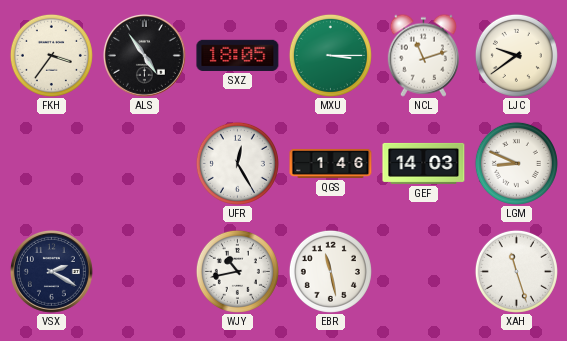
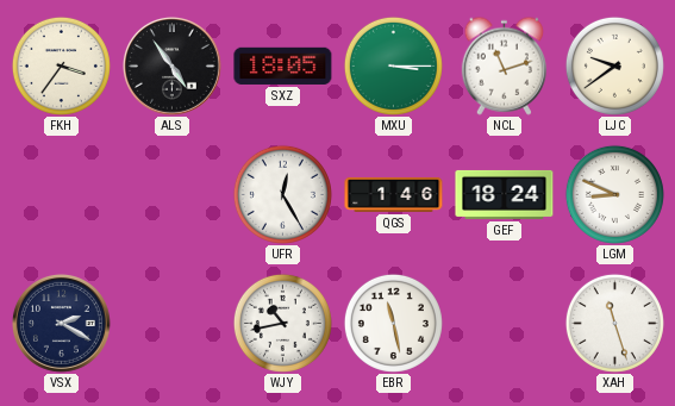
GEF: 14:03 -> 18:24 (505, 194)
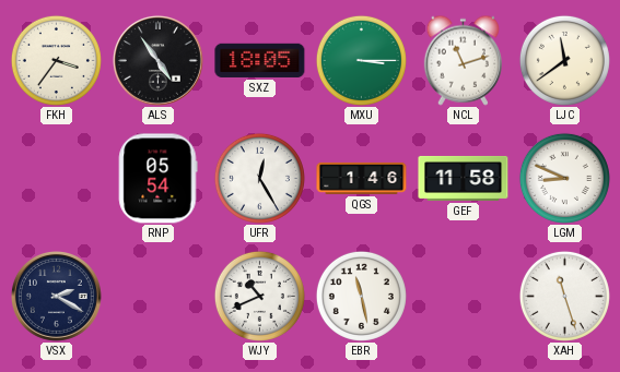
LJC: 9:39 -> 11:39 (564, 60)
RNP: none -> 05:54 (159, 179)
GEF: 18:24 -> 11:58 (464, 178)
WJY: 10:43 -> 10:41 (259, 296)
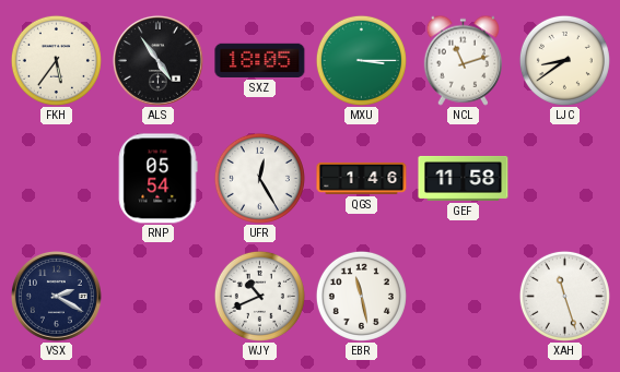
FKH: 3:36 -> 5:36 (56, 60)
LJC: 11:39 -> 8:39 (564, 60)
LGM: 8:49 -> none (564, 178)
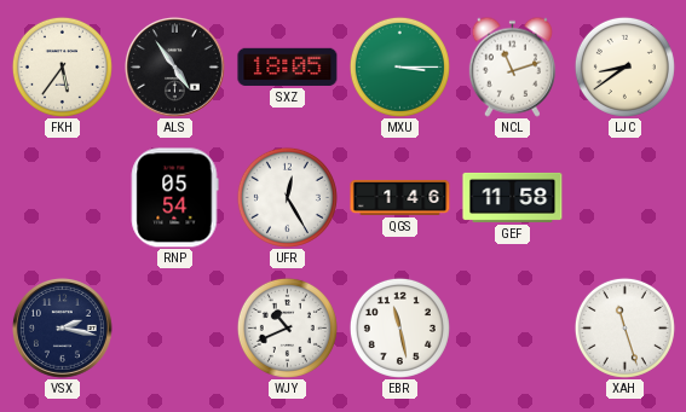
VSX: 2:20 -> 2:17 (62, 327)
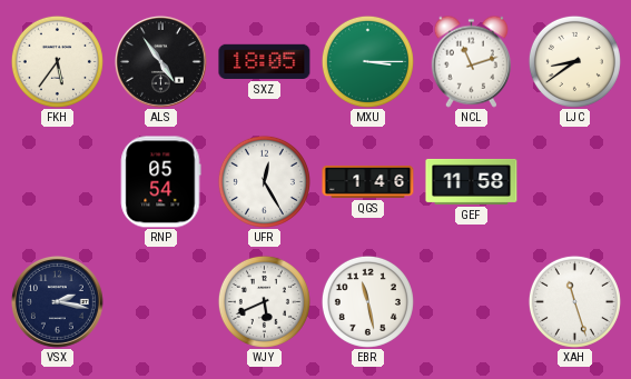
WJY: 10:41 -> 5:41 (264, 301)
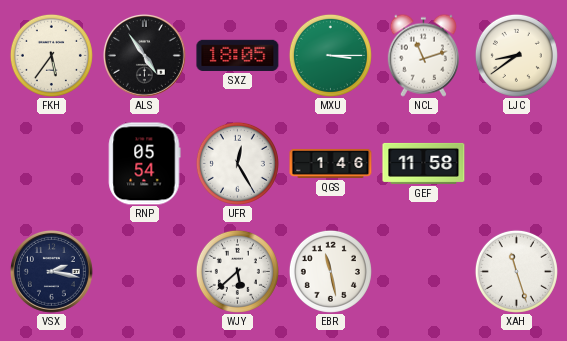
WJY: 5:41 -> 5:38 (237, 271)
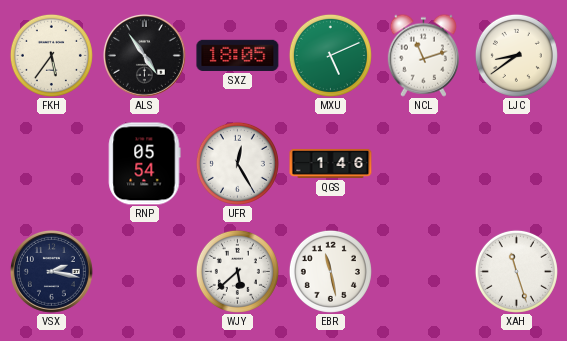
MXU: 3:15 -> 5:11 (330, 55)
GEF: 11:58 -> none (424, 163)
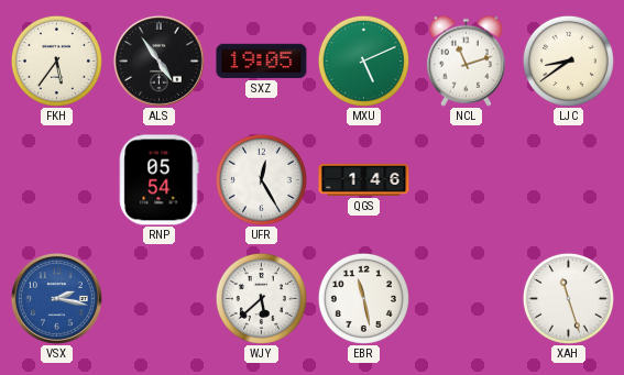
SXZ: 18:05 -> 19:05 (262, 60)
VSX dial: navy -> blue (56, 298)
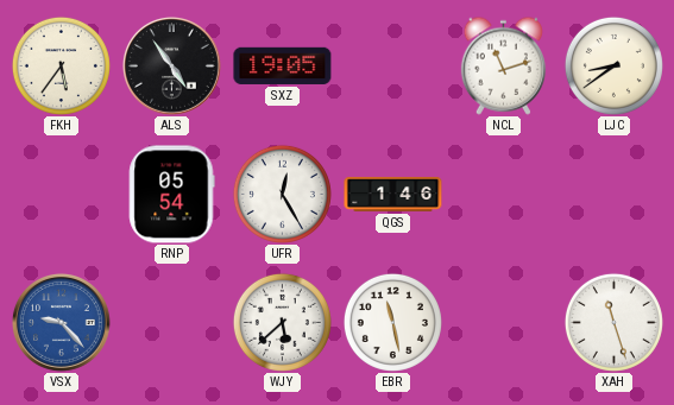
MXU: 5:11 -> none (363, 60)
VSX: 2:17 -> 9:23 (61, 322)
